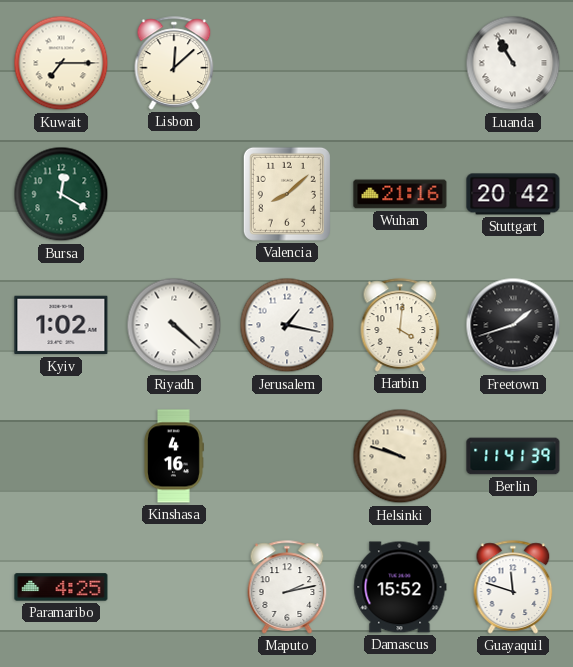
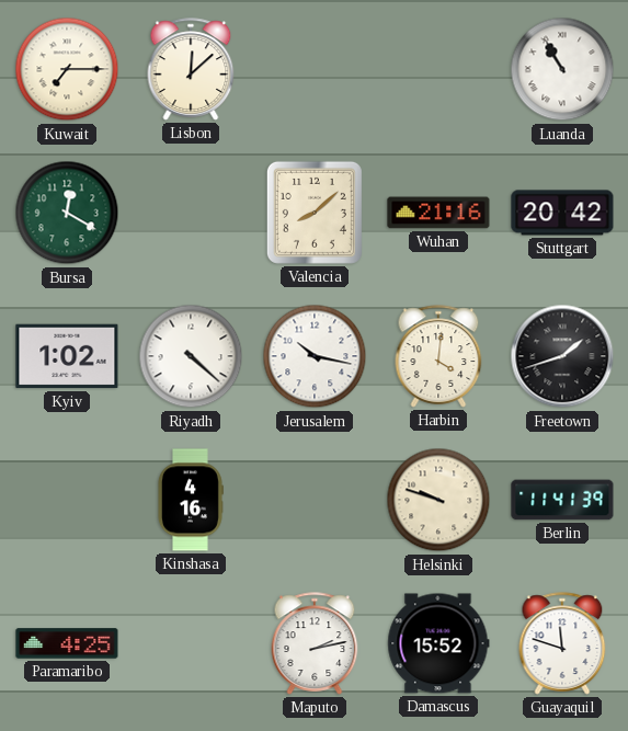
Jerusalem: 1:17 -> 10:17 (315, 356)
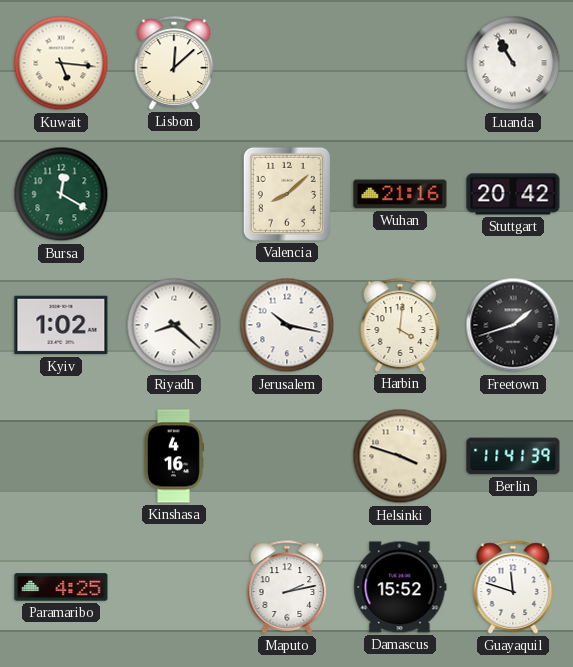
Kuwait: 7:15 -> 5:16 (61, 63)
Riyadh: 4:22 -> 8:22 (174, 325)
Helsinki: 9:48 -> 3:48 (400, 456)
